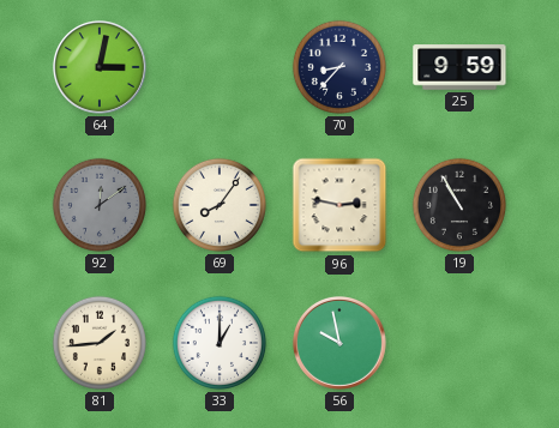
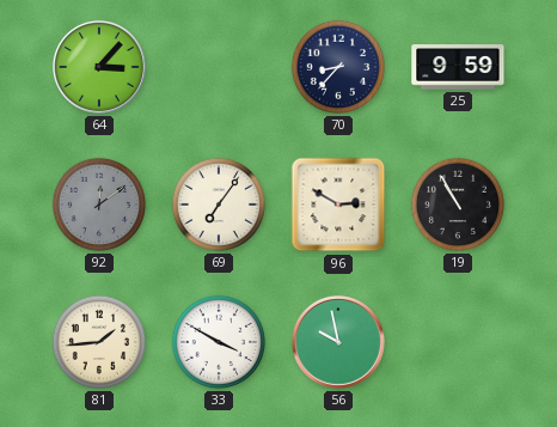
64: 3:02 -> 3:07 (99, 67)
69: 8:06 -> 7:06 (219, 205)
96: 2:47 -> 2:50 (338, 205)
33: 1:00 -> 3:50 (219, 342)
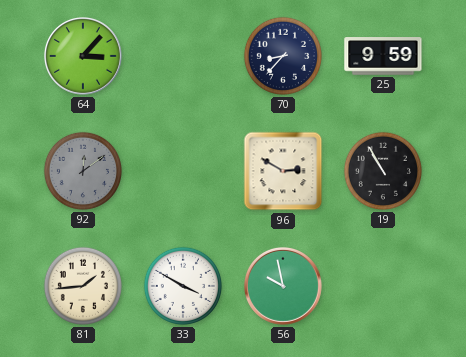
69: 7:06 -> none (219, 205)
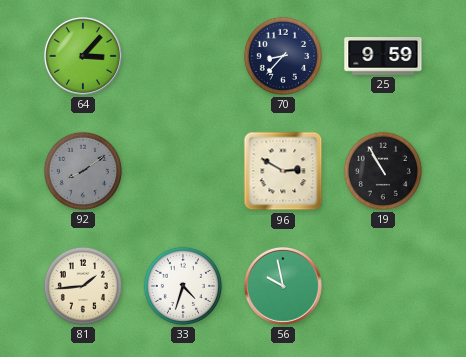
92: 12:09 -> 8:09 (83, 171)
33: 3:50 -> 4:33 (183, 286)
